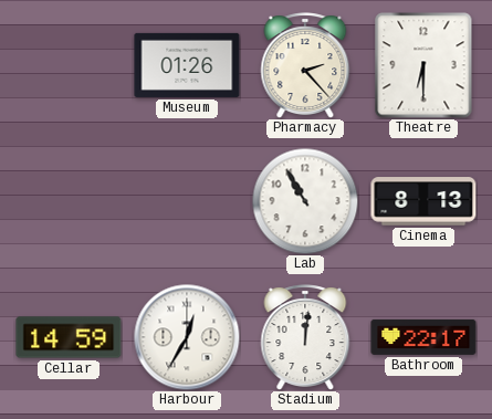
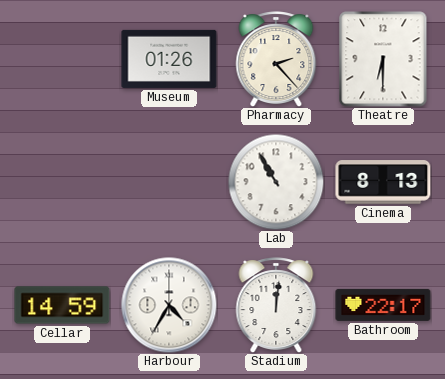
Harbour: 12:35 -> 4:35 (169, 305)
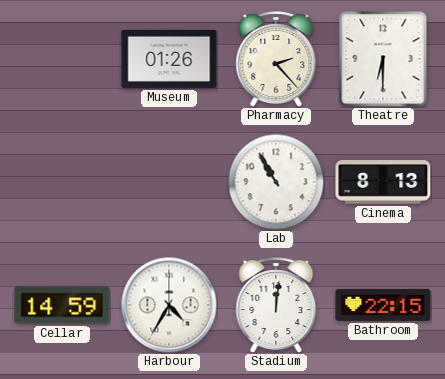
Bathroom: 22:17 -> 22:15 (383, 305)
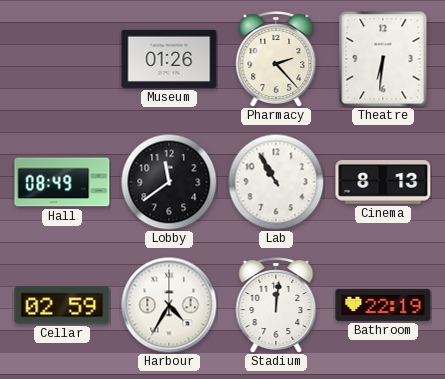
Theatre: 6:30 -> 6:31 (383, 59)
Hall: none -> 08:49 (62, 182)
Lobby: none -> 11:39 (169, 182)
Cellar: 14:59 -> 02:59 (62, 305)
Bathroom: 22:15 -> 22:19 (383, 305)
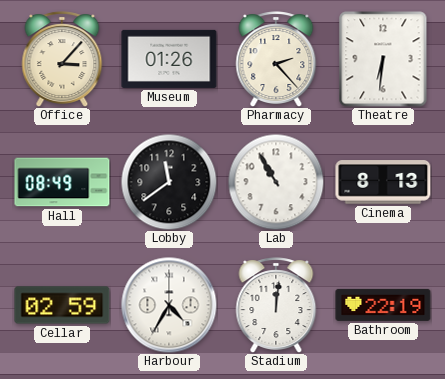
Office: none -> 3:07 (62, 59)
